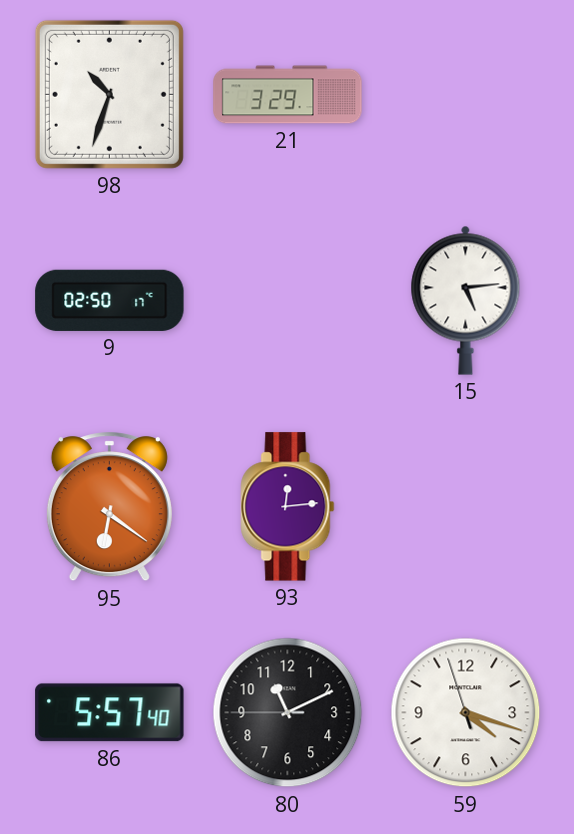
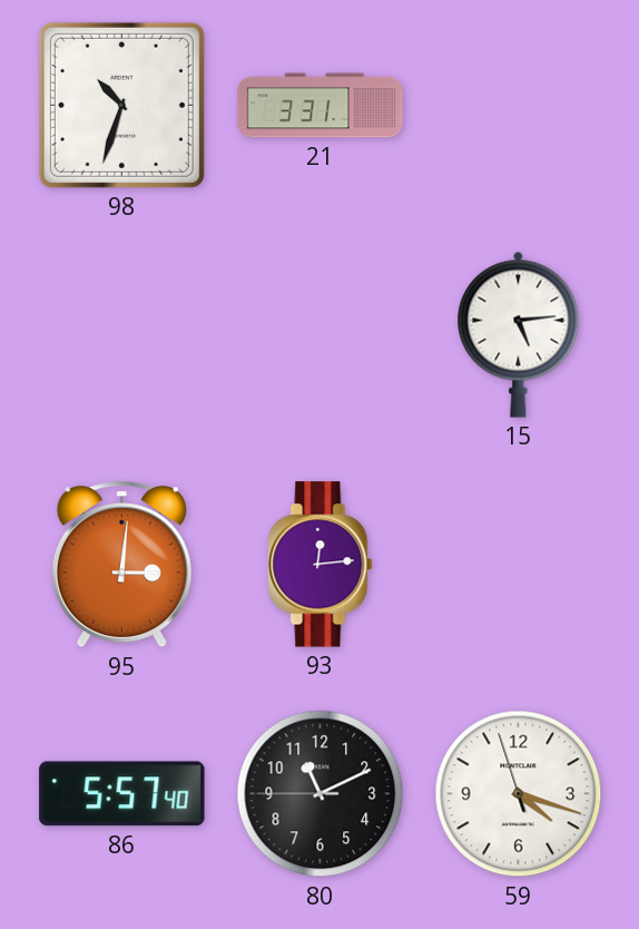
21: 3:29 -> 3:31 (321, 106)
9: 02:50 -> none (110, 300)
95: 6:21 -> 3:01 (121, 565)
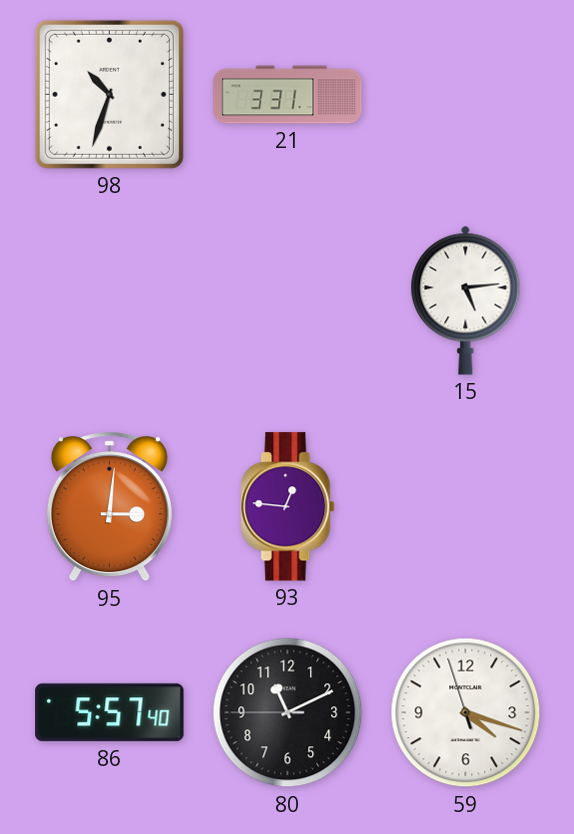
93: 12:14 -> 12:46 (288, 507)
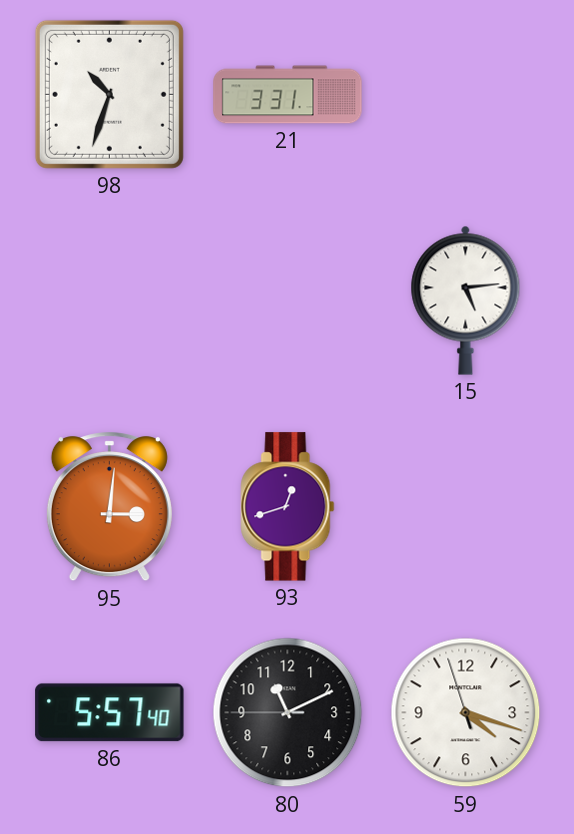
93: 12:46 -> 12:42 (288, 507)
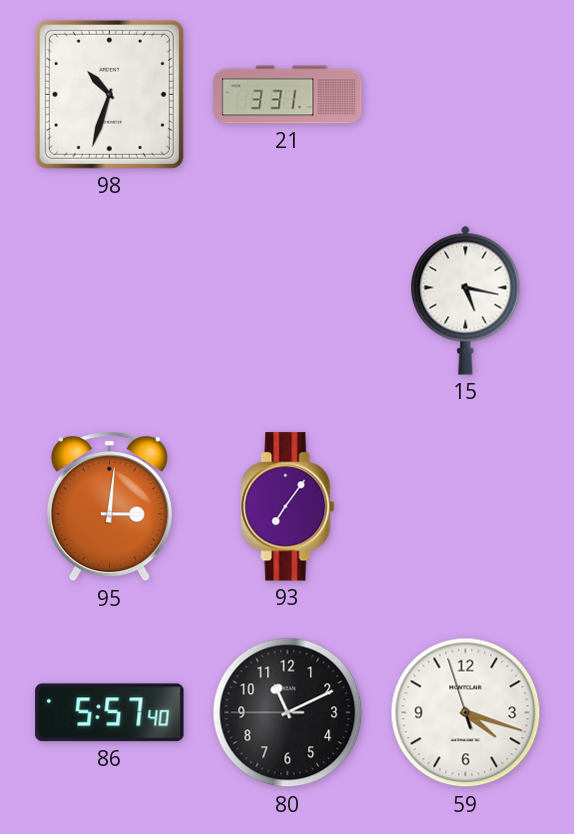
15: 5:14 -> 5:17 (466, 300)
93: 12:42 -> 7:06 (288, 507)
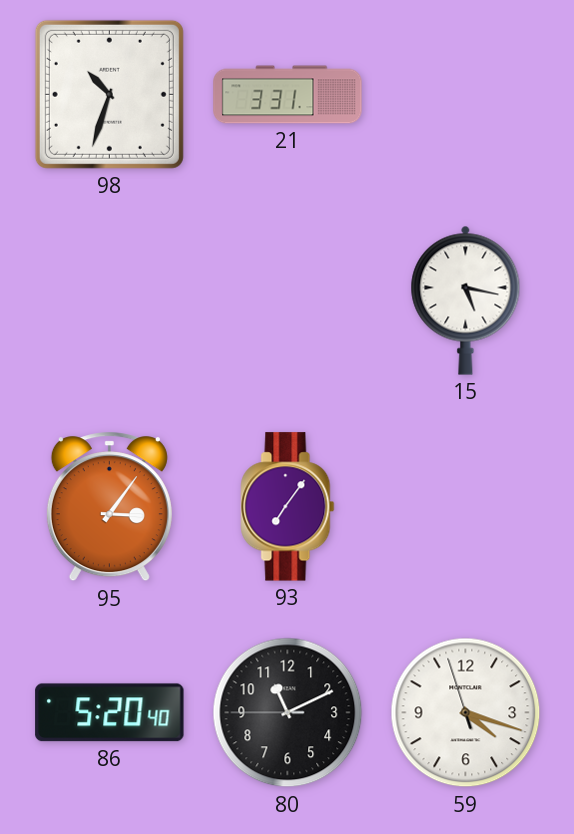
95: 3:01 -> 3:06 (109, 507)
86: 5:57 -> 5:20 (110, 713)
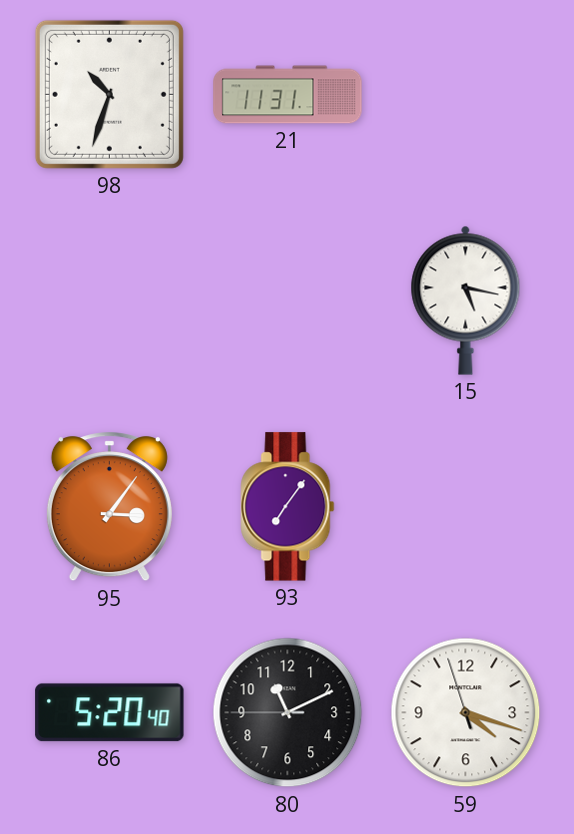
21: 3:31 -> 11:31 (288, 95)
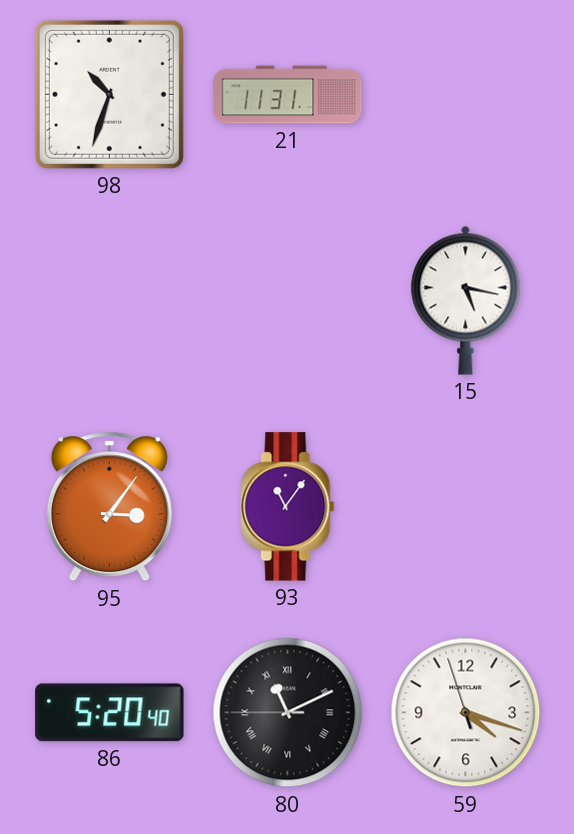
93: 7:06 -> 11:06 (288, 507)
80 numerals: Arabic -> Roman (288, 713)
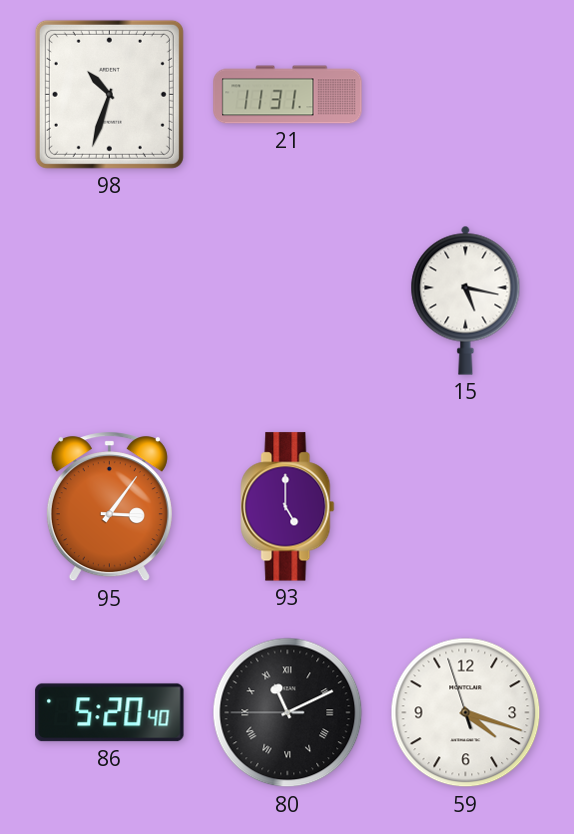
93: 11:06 -> 5:00 (288, 507)
